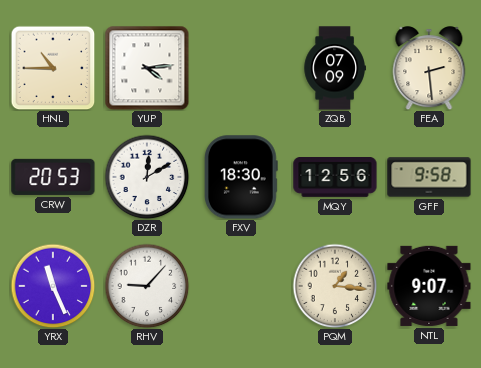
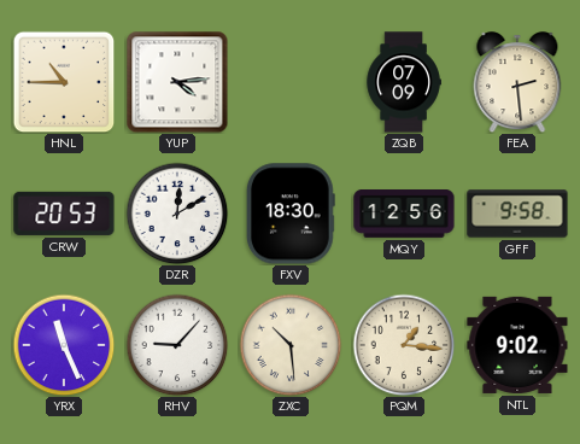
ZXC: none -> 10:29 (291, 345)
NTL: 9:07 -> 9:02 (517, 345)
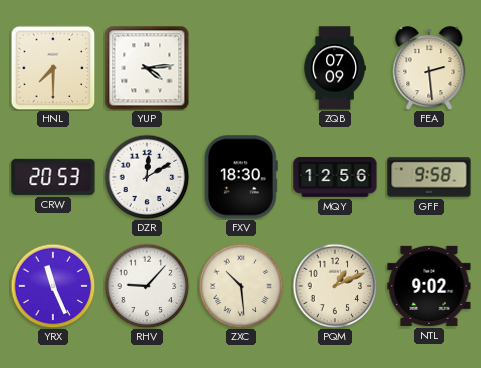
HNL: 10:45 -> 7:30 (53, 68)
PQM: 1:16 -> 1:11 (335, 286)
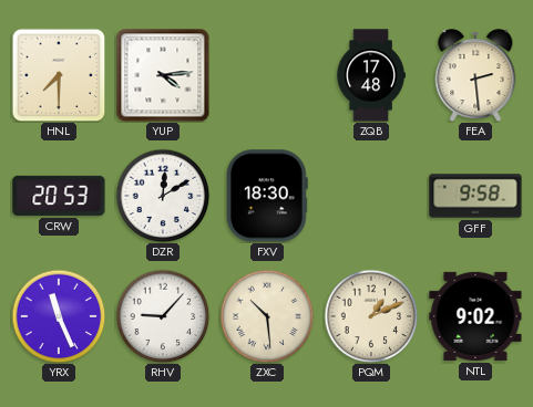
ZQB: 07:09 -> 17:48 (371, 75)
MQY: 12:56 -> none (335, 178)
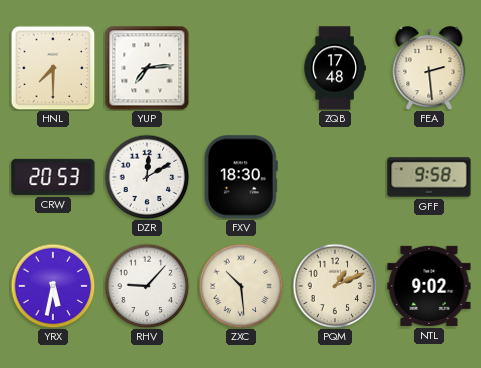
YUP: 4:14 -> 7:14 (147, 68)
YRX: 11:26 -> 5:32 (53, 286)
